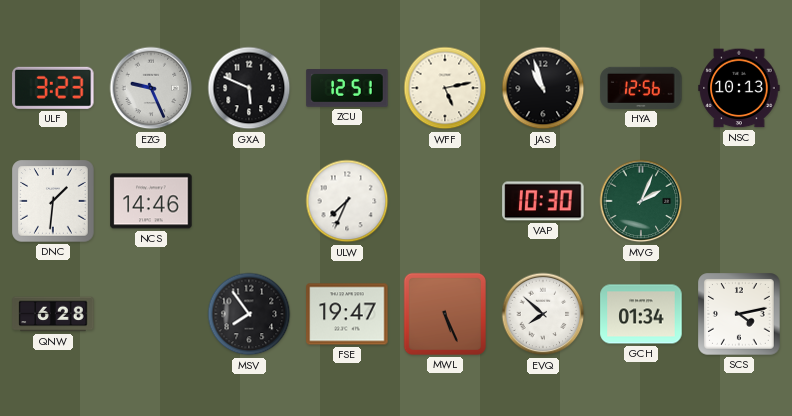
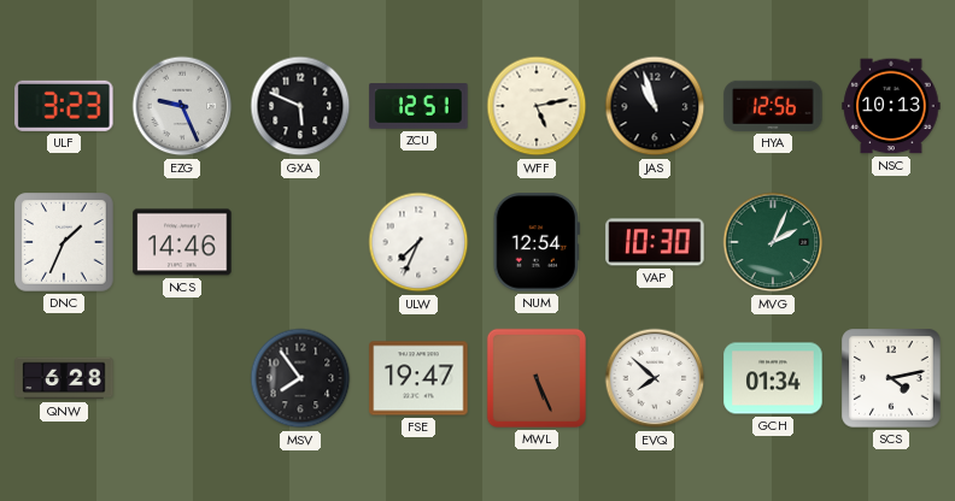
DNC: 1:31 -> 1:34 (64, 242)
NUM: none -> 12:54 (537, 242)
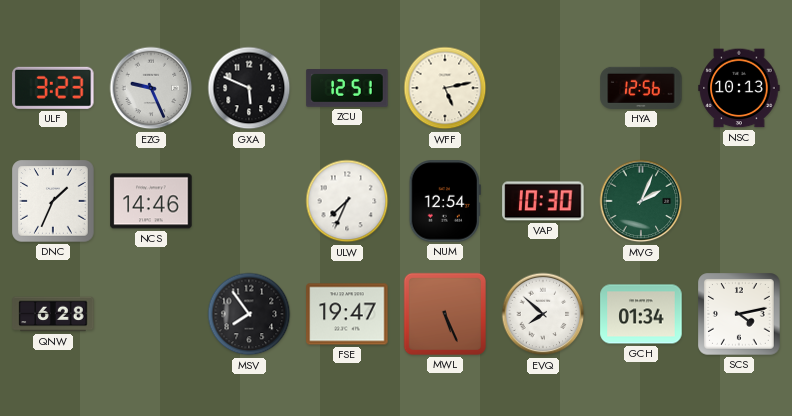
JAS: 10:57 -> none (655, 106)
